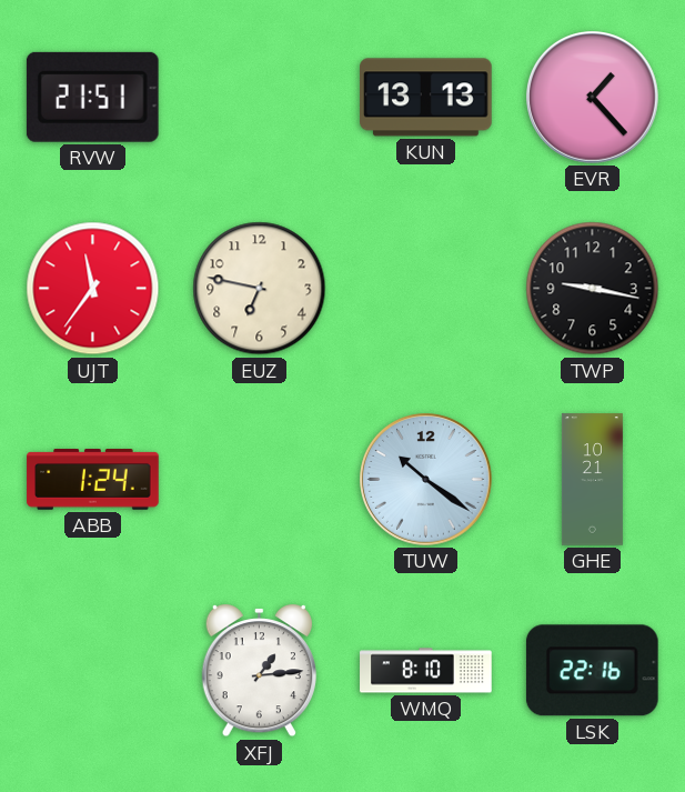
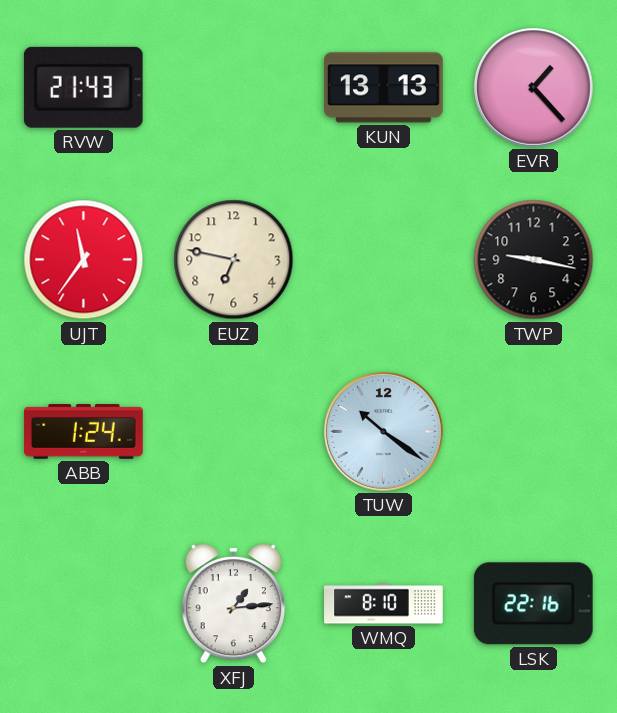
RVW: 21:51 -> 21:43 (83, 87)
GHE: 10:21 -> none (592, 480)
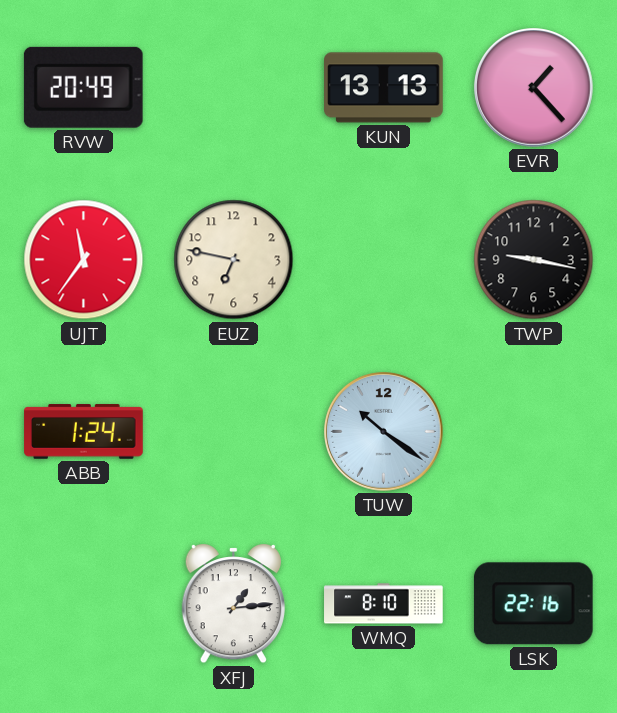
RVW: 21:43 -> 20:49 (83, 87)
